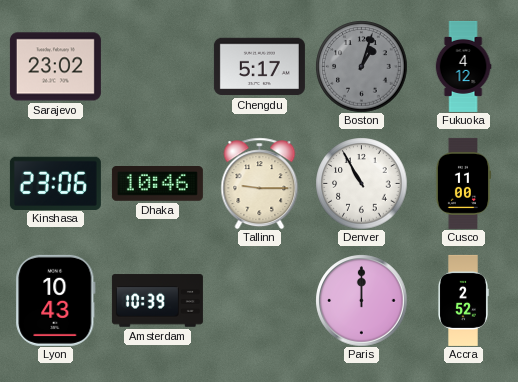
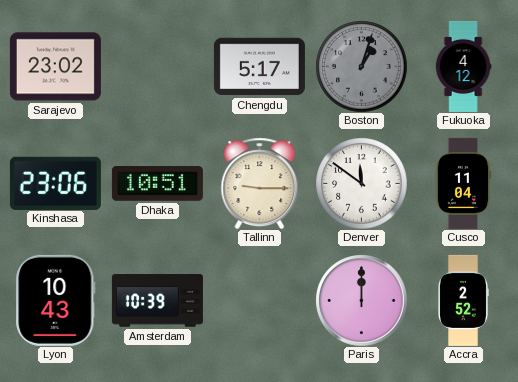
Dhaka: 10:46 -> 10:51 (157, 184)
Denver: 10:55 -> 11:51 (361, 183)
Cusco: 11:00 -> 11:04 (463, 183)
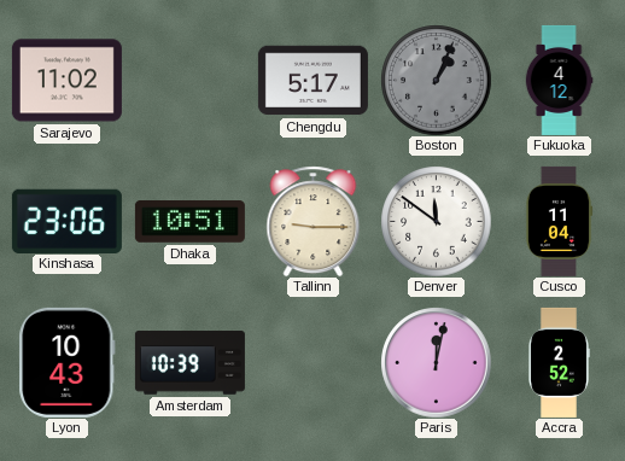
Sarajevo: 23:02 -> 11:02 (66, 81)
Boston: 1:03 -> 1:04 (436, 80)
Paris: 12:00 -> 12:02 (436, 362)
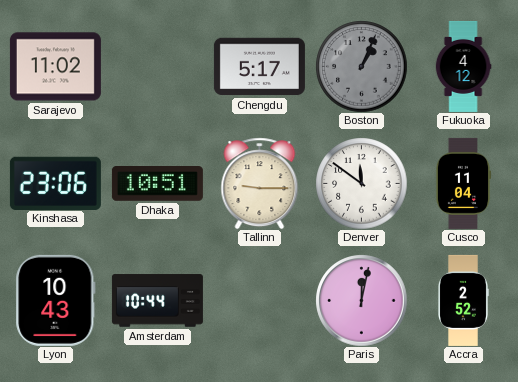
Amsterdam: 10:39 -> 10:44 (157, 301)
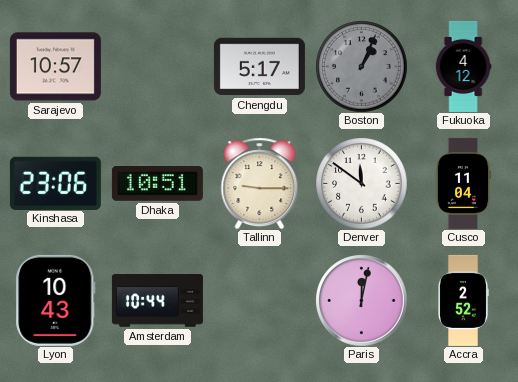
Sarajevo: 11:02 -> 10:57 (55, 67)
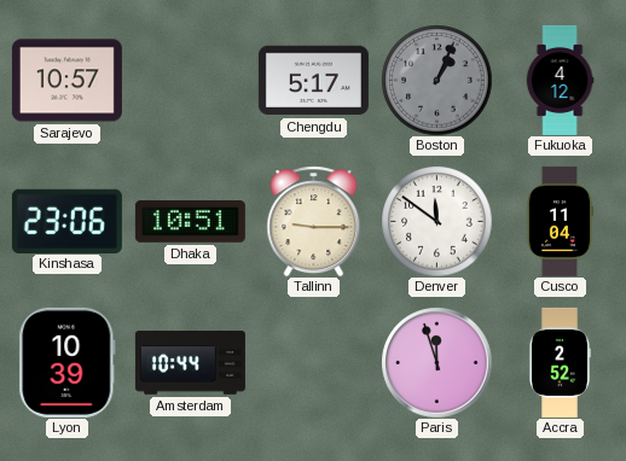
Lyon: 10:43 -> 10:39 (68, 362)
Paris: 12:02 -> 11:57 (436, 362)
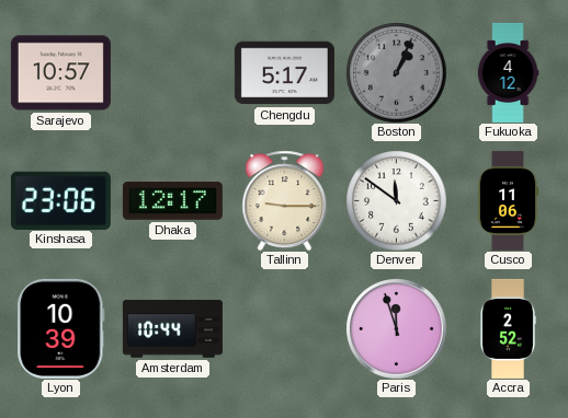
Dhaka: 10:51 -> 12:17 (172, 201)
Cusco: 11:04 -> 11:06 (508, 200)
